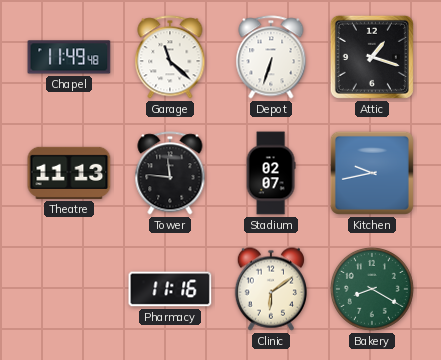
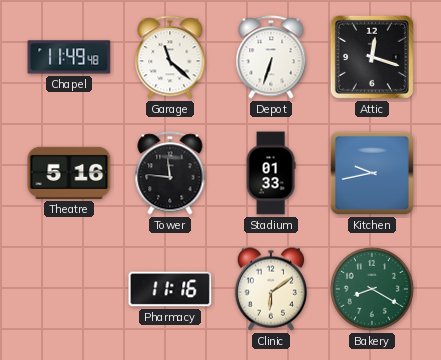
Attic: 1:18 -> 12:18 (372, 57)
Theatre: 11:13 -> 5:16 (69, 173)
Stadium: 02:07 -> 01:33 (271, 173)
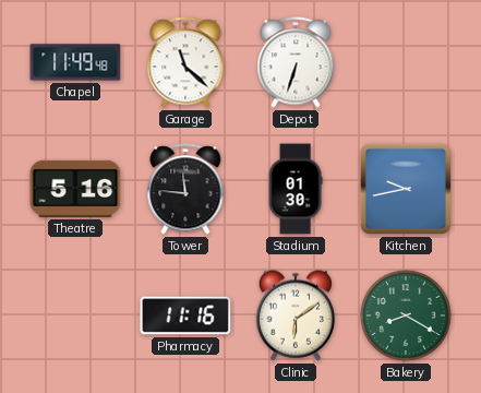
Attic: 12:18 -> none (372, 57)
Stadium: 01:33 -> 01:30 (296, 189)
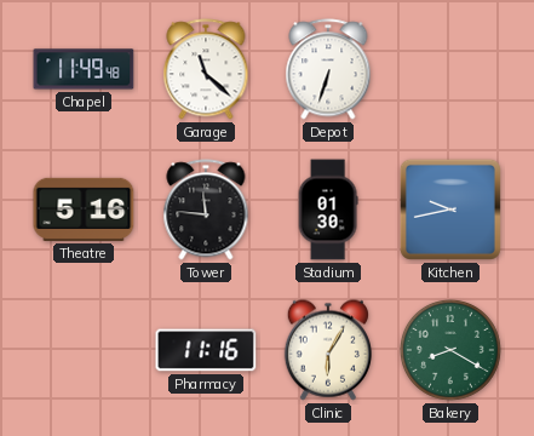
Clinic: 6:09 -> 6:05 (327, 350)
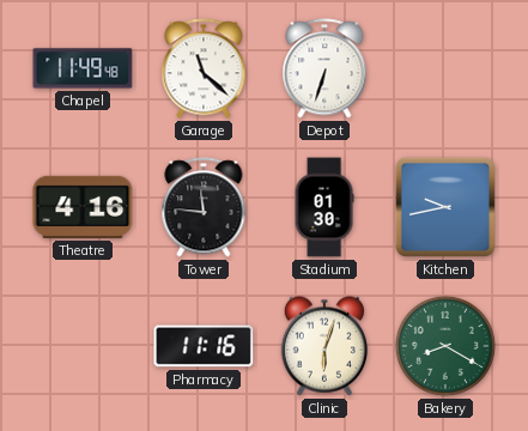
Theatre: 5:16 -> 4:16 (83, 207)
Clinic: 6:05 -> 6:03 (323, 346)
